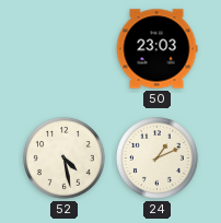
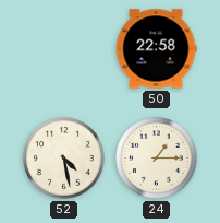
50: 23:03 -> 22:58 (156, 49)
24: 1:11 -> 1:15 (157, 159)
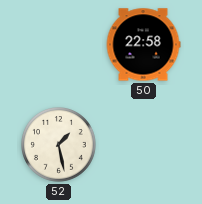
52: 4:28 -> 1:28 (59, 145)
24: 1:15 -> none (157, 159)
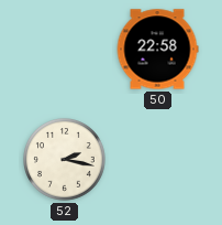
52: 1:28 -> 2:17 (65, 160)
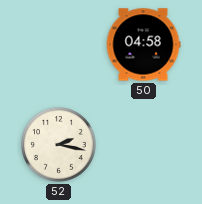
50: 22:58 -> 04:58 (143, 45)
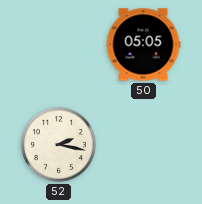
50: 04:58 -> 05:05 (143, 45)
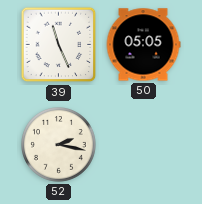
39: none -> 11:26 (59, 45)
